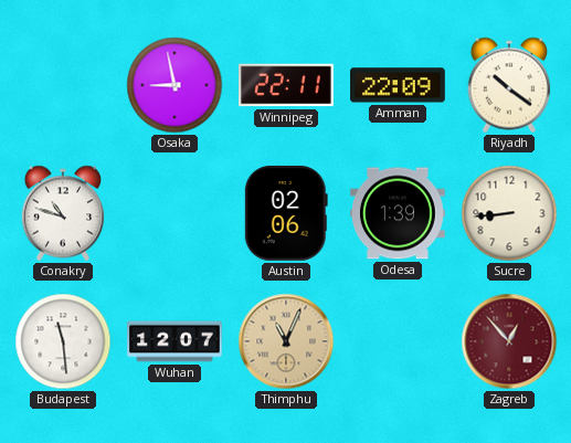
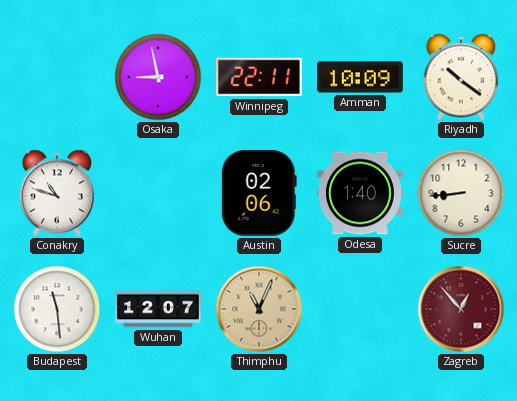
Amman: 22:09 -> 10:09 (361, 77)
Odesa: 1:39 -> 1:40 (361, 193)
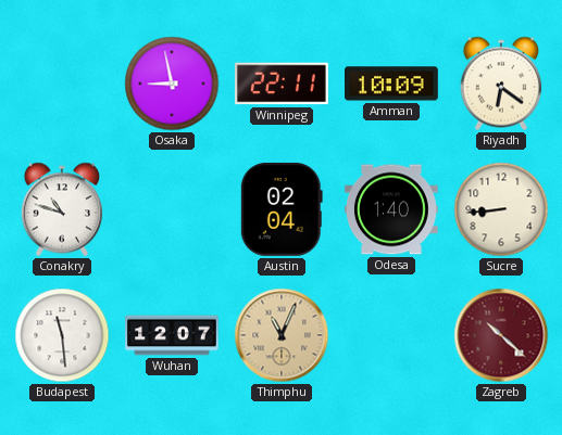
Riyadh: 10:21 -> 6:21 (501, 84)
Austin: 02:06 -> 02:04 (282, 209)
Zagreb: 12:53 -> 10:22 (501, 335)
